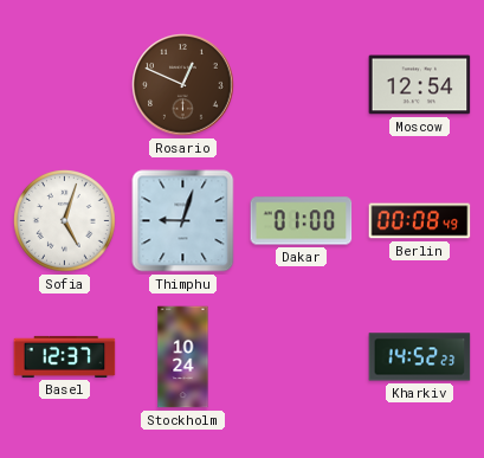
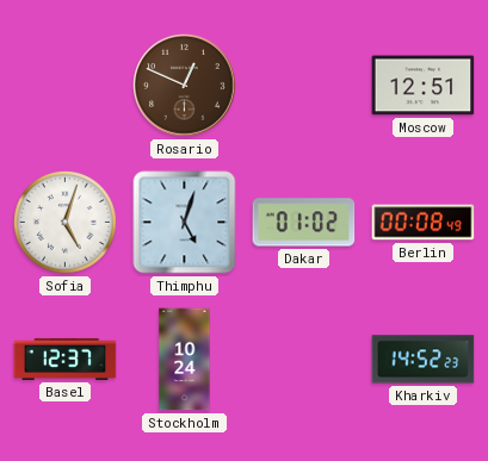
Moscow: 12:54 -> 12:51 (424, 86)
Thimphu: 9:03 -> 5:03 (185, 223)
Dakar: 01:00 -> 01:02 (304, 223)
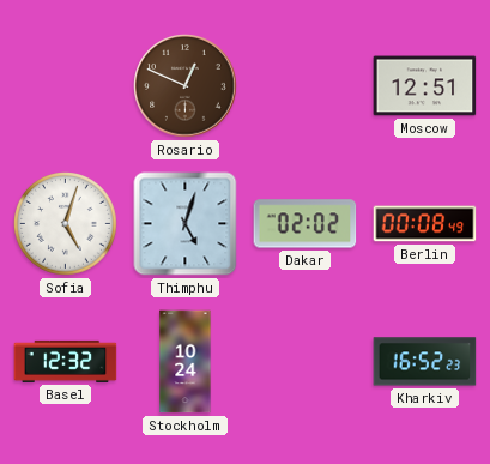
Dakar: 01:02 -> 02:02 (306, 224)
Basel: 12:37 -> 12:32 (66, 361)
Kharkiv: 14:52 -> 16:52 (425, 362)
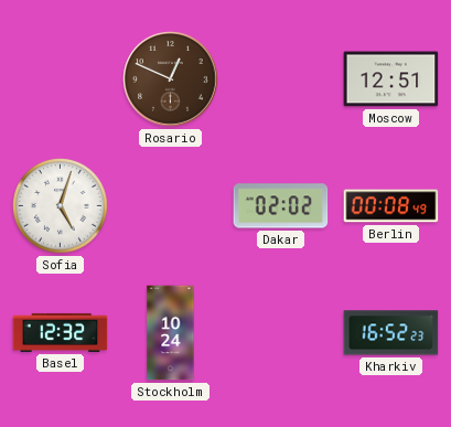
Thimphu: 5:03 -> none (186, 224)
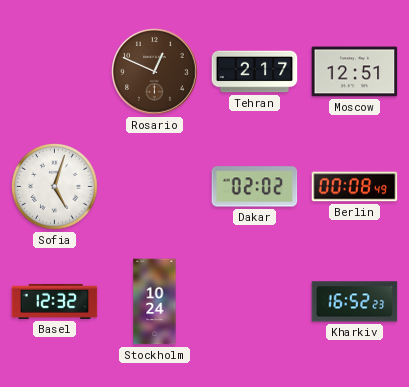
Tehran: none -> 2:17 (255, 72)
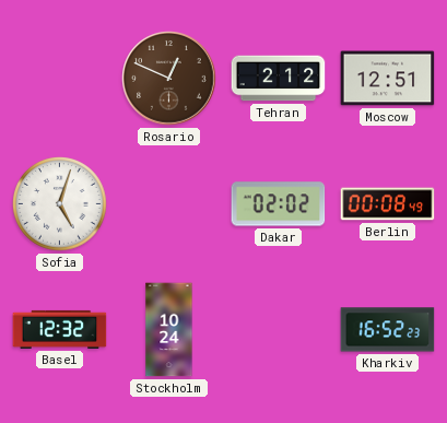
Tehran: 2:17 -> 2:12 (279, 79)
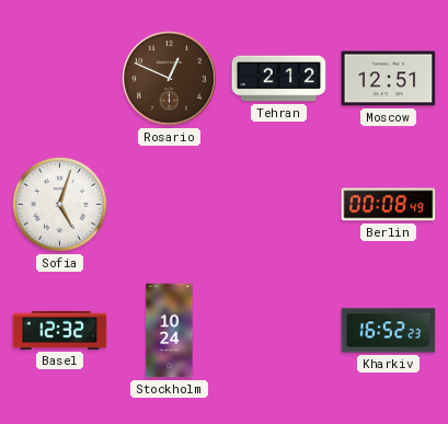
Dakar: 02:02 -> none (279, 204)
